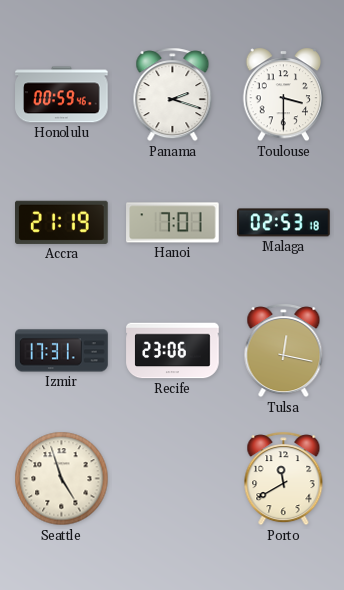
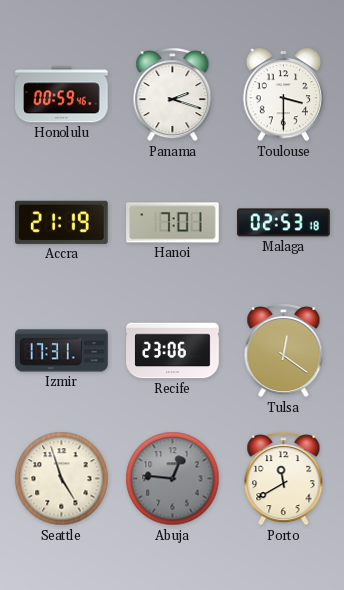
Tulsa: 12:17 -> 12:21 (284, 351)
Abuja: none -> 12:46 (173, 479)
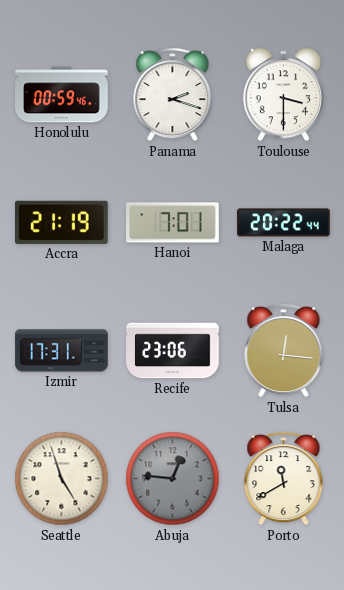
Malaga: 02:53 -> 20:22 (284, 223)
Tulsa: 12:21 -> 12:16 (284, 351)
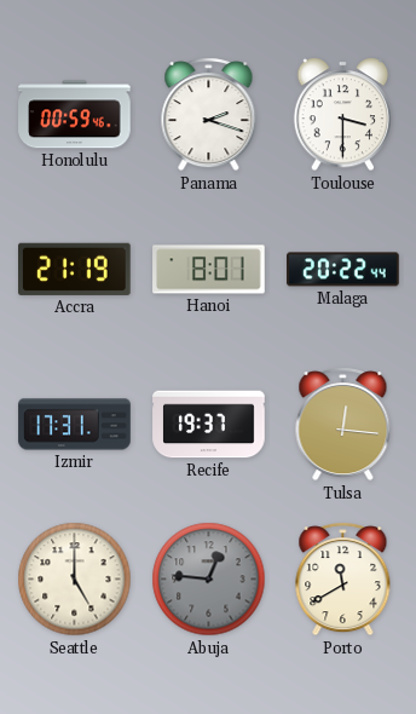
Hanoi: 7:01 -> 8:01 (209, 270)
Recife: 23:06 -> 19:37 (209, 425)
Seattle: 4:57 -> 5:00 (75, 580)
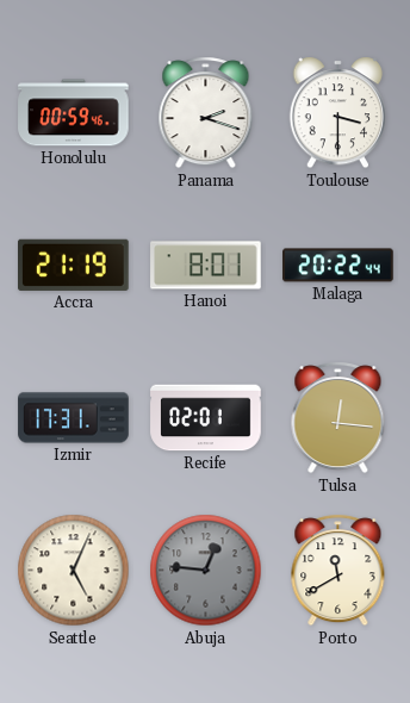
Recife: 19:37 -> 02:01 (206, 418)
Seattle: 5:00 -> 5:04 (74, 571)
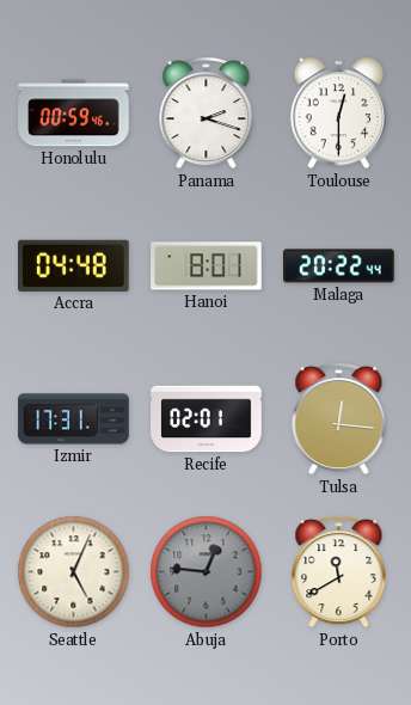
Toulouse: 3:30 -> 12:30 (339, 114)
Accra: 21:19 -> 04:48 (74, 265)
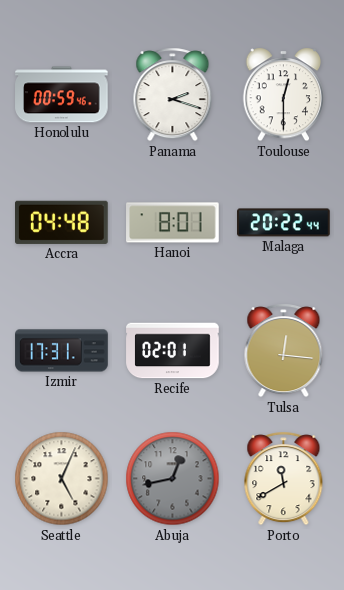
Abuja: 12:46 -> 12:43 (173, 479)
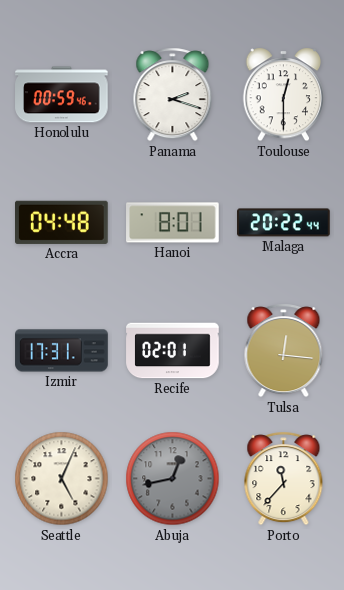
Porto: 11:40 -> 11:37 (284, 479)
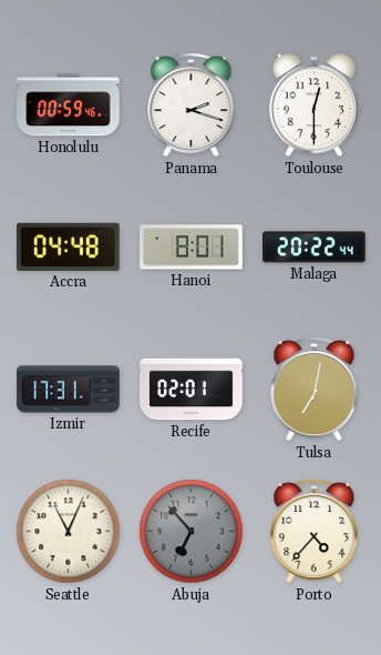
Tulsa: 12:16 -> 7:02 (315, 390)
Seattle: 5:04 -> 11:04 (69, 532)
Abuja: 12:43 -> 6:53 (192, 532)
Porto: 11:37 -> 4:37 (315, 532)
